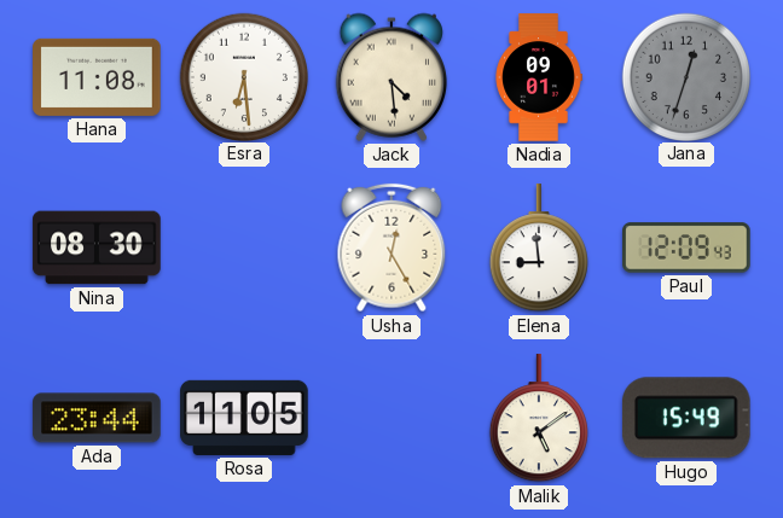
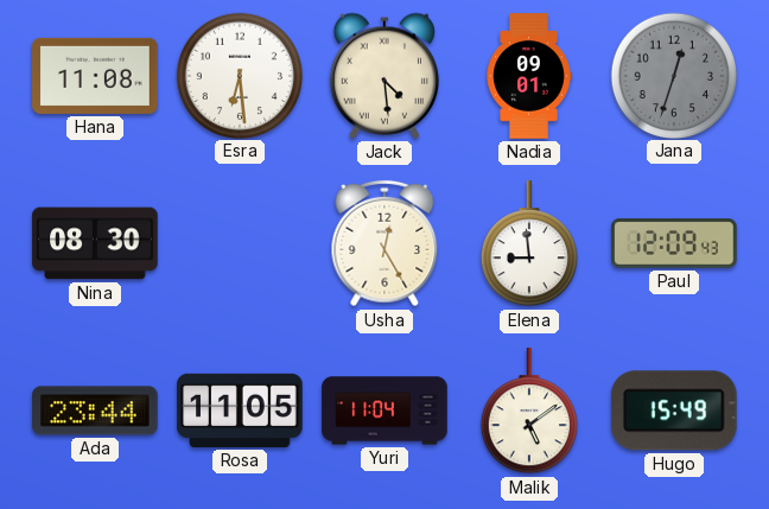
Yuri: none -> 11:04 (384, 411)
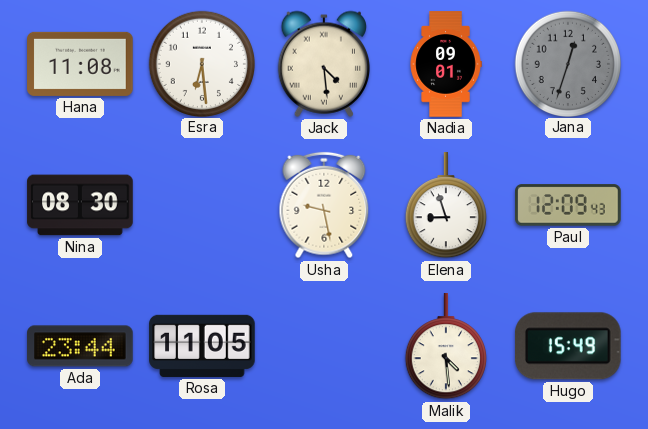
Usha: 12:25 -> 9:28 (324, 205)
Elena: 8:59 -> 8:57 (446, 206)
Yuri: 11:04 -> none (384, 411)
Malik: 5:09 -> 4:29 (446, 347)
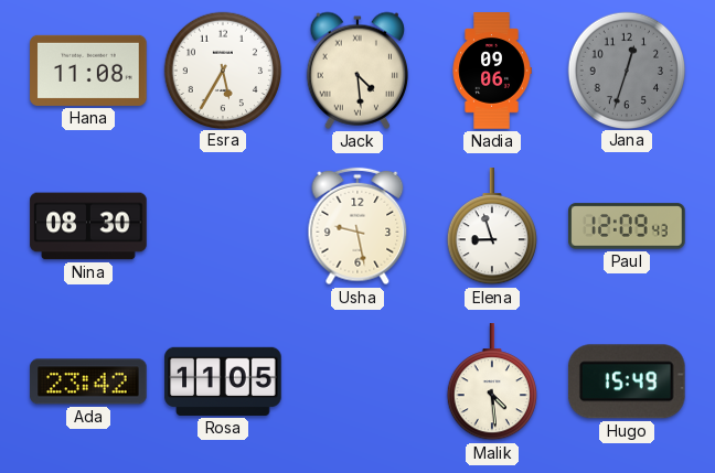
Esra: 6:29 -> 5:35 (222, 69)
Nadia: 09:01 -> 09:06 (492, 71)
Ada: 23:44 -> 23:42 (88, 381)
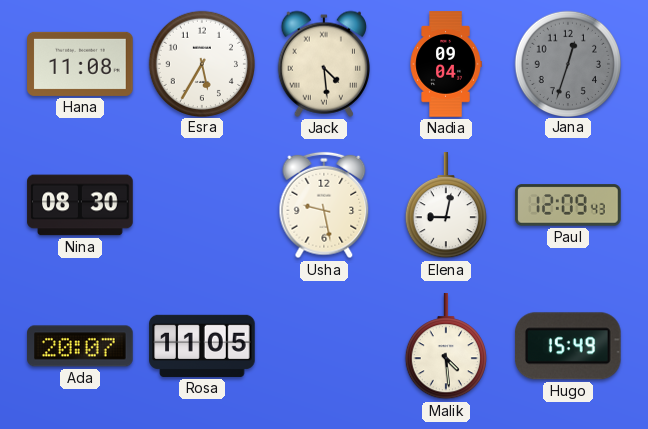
Nadia: 09:06 -> 09:04 (446, 64)
Elena: 8:57 -> 9:02 (446, 206)
Ada: 23:42 -> 20:07 (80, 346)
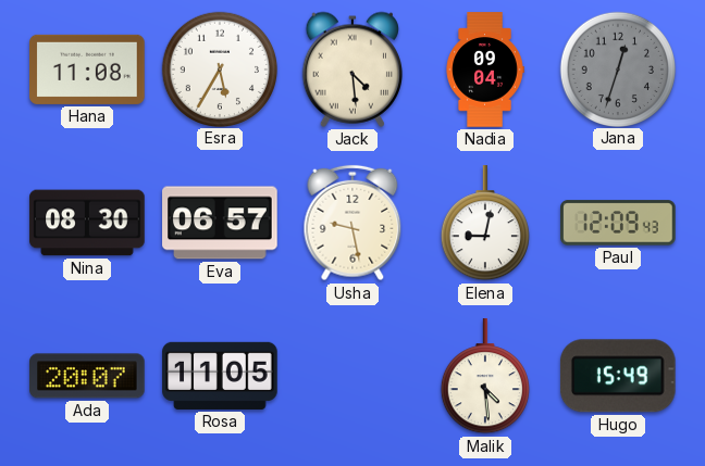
Eva: none -> 06:57 (220, 223)
